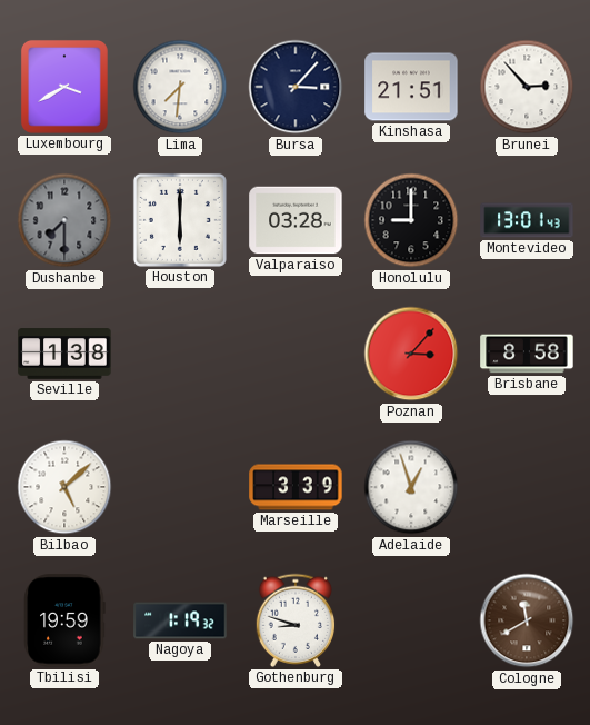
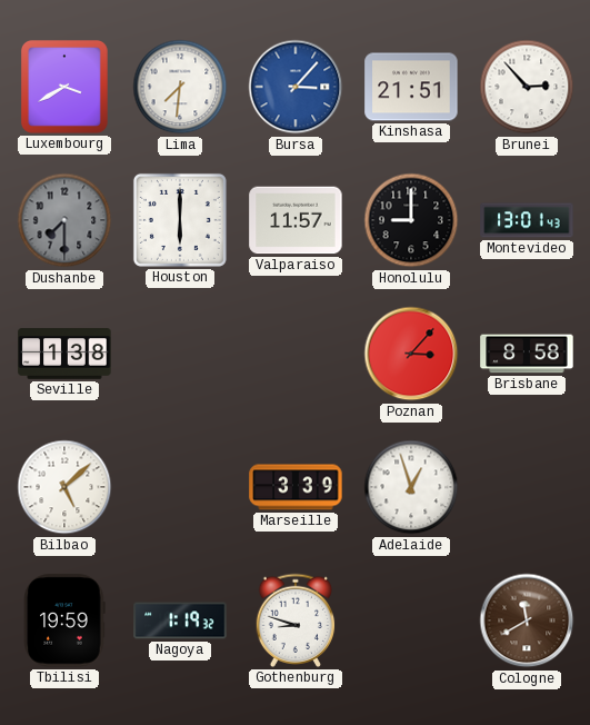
Bursa dial: navy -> blue (296, 87)
Valparaiso: 03:28 -> 11:57 (296, 220)
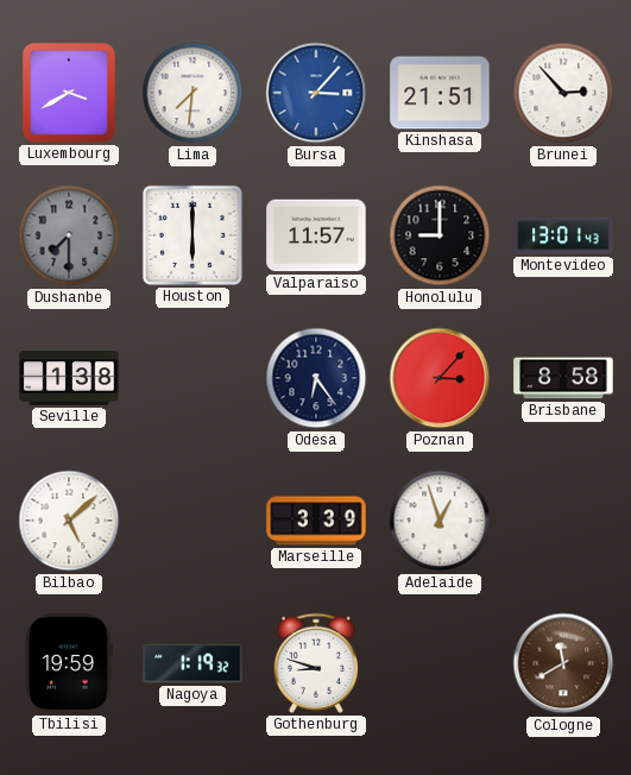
Odesa: none -> 6:24 (316, 378)
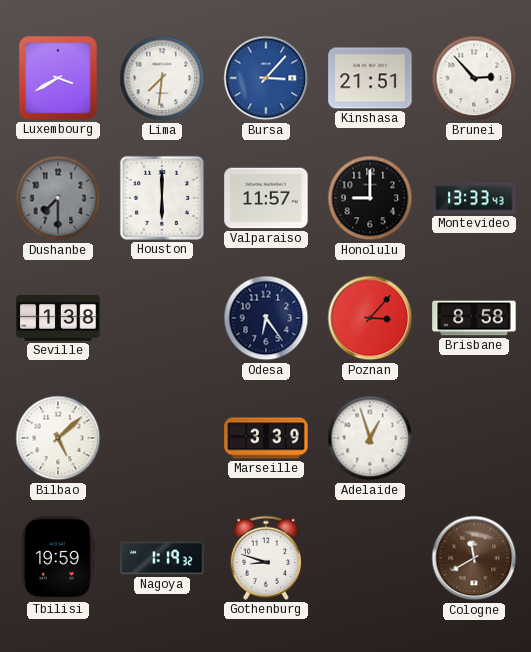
Montevideo: 13:01 -> 13:33 (474, 198)
